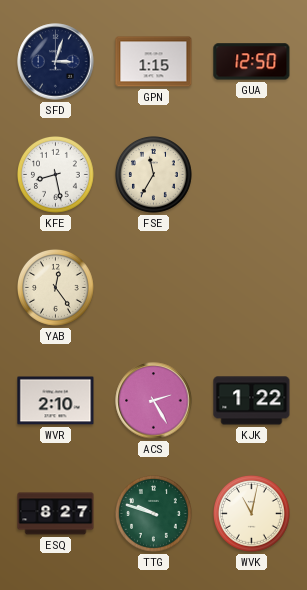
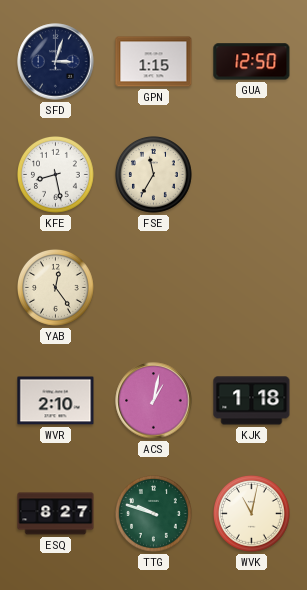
ACS: 2:25 -> 1:02 (154, 401)
KJK: 1:22 -> 1:18 (252, 401)
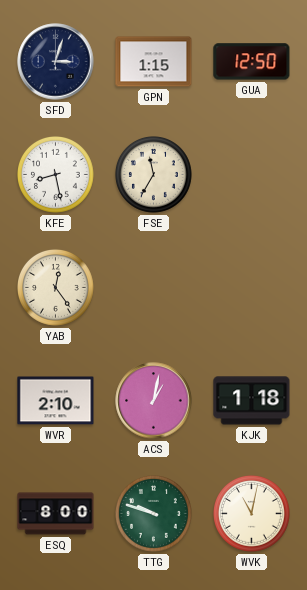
ESQ: 8:27 -> 8:00 (56, 514)
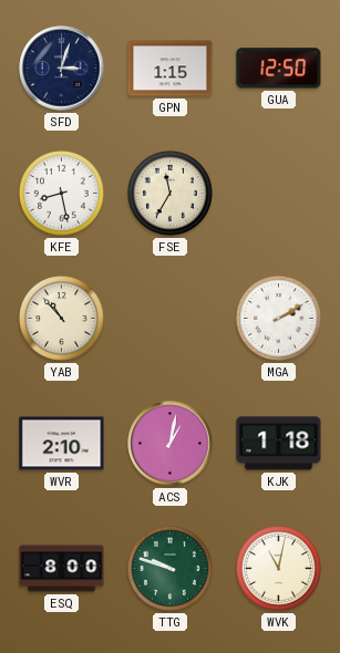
YAB: 12:24 -> 10:53 (62, 319)
MGA: none -> 2:10 (279, 319)
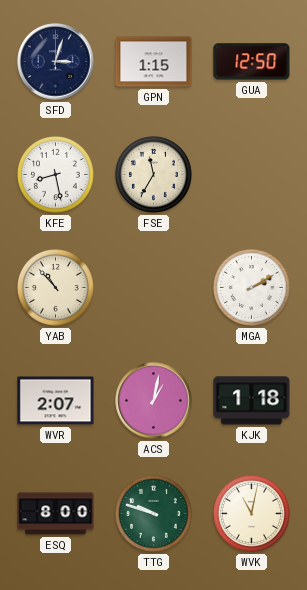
WVR: 2:10 -> 2:07 (56, 401)
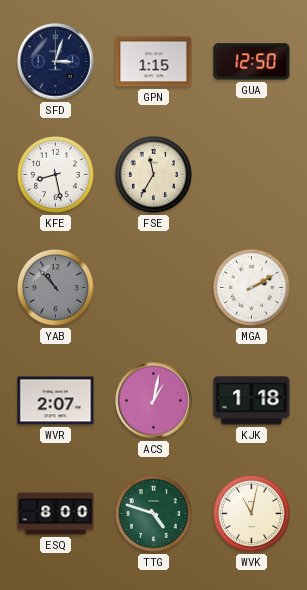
YAB dial: cream -> grey (56, 288)
TTG: 9:48 -> 4:48 (154, 514)
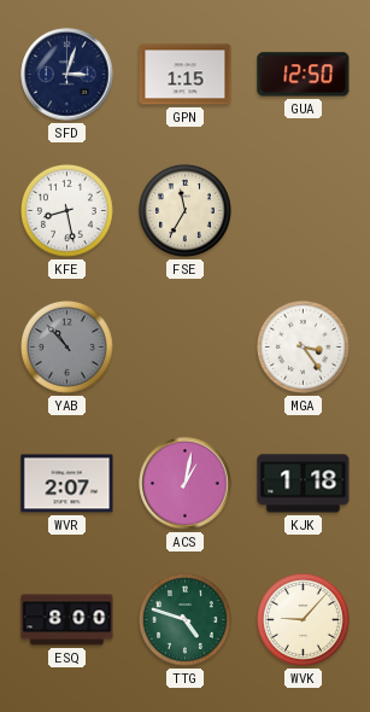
MGA: 2:10 -> 3:24 (304, 348)
WVK: 11:02 -> 9:07 (304, 620)
